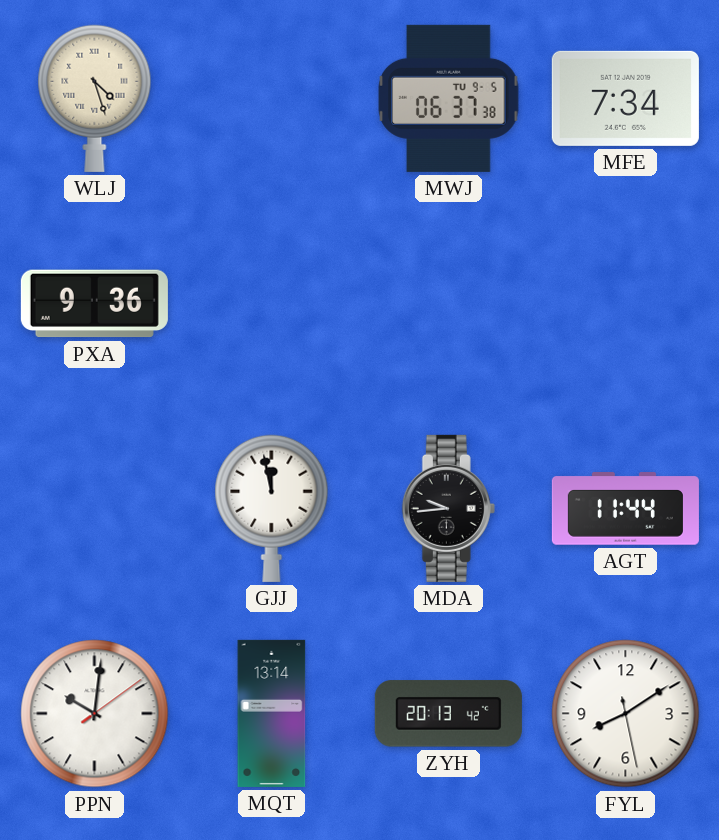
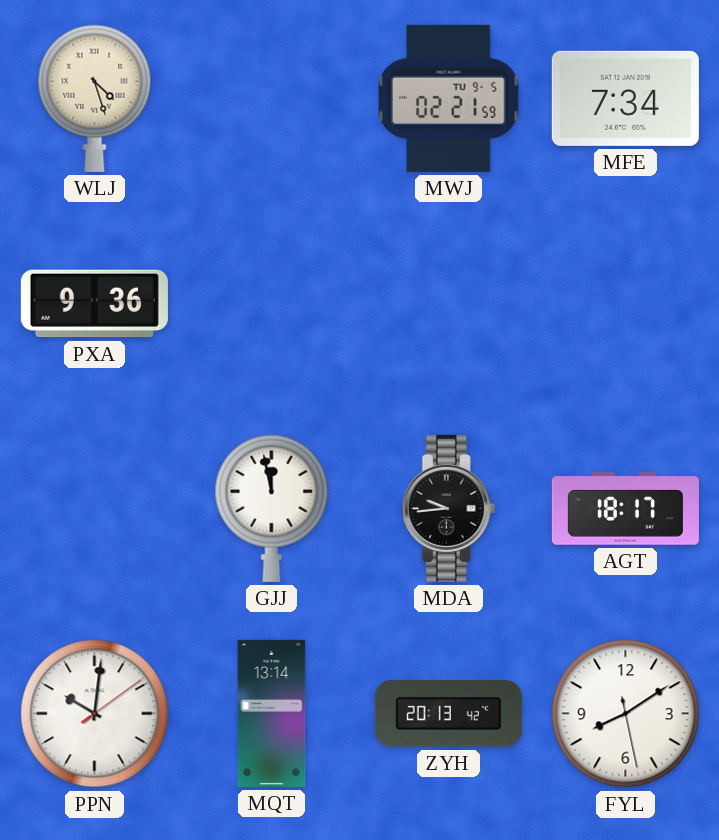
MWJ: 06:37 -> 02:21 (449, 98)
AGT: 11:44 -> 18:17 (625, 509)
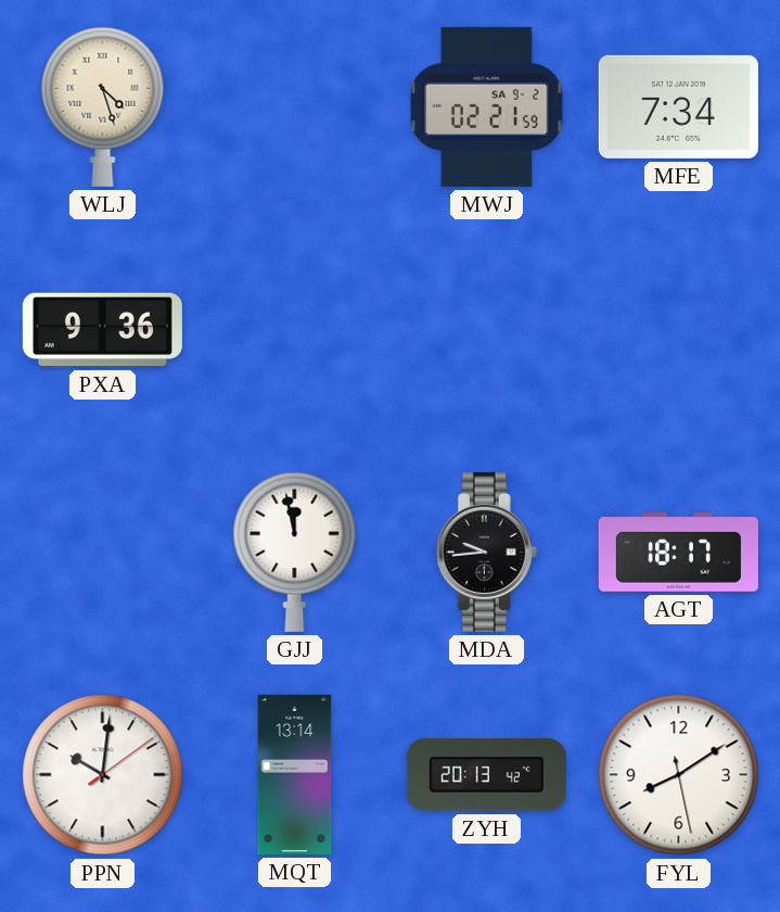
MWJ date: TU 9-5 -> SA 9-2 (487, 106)
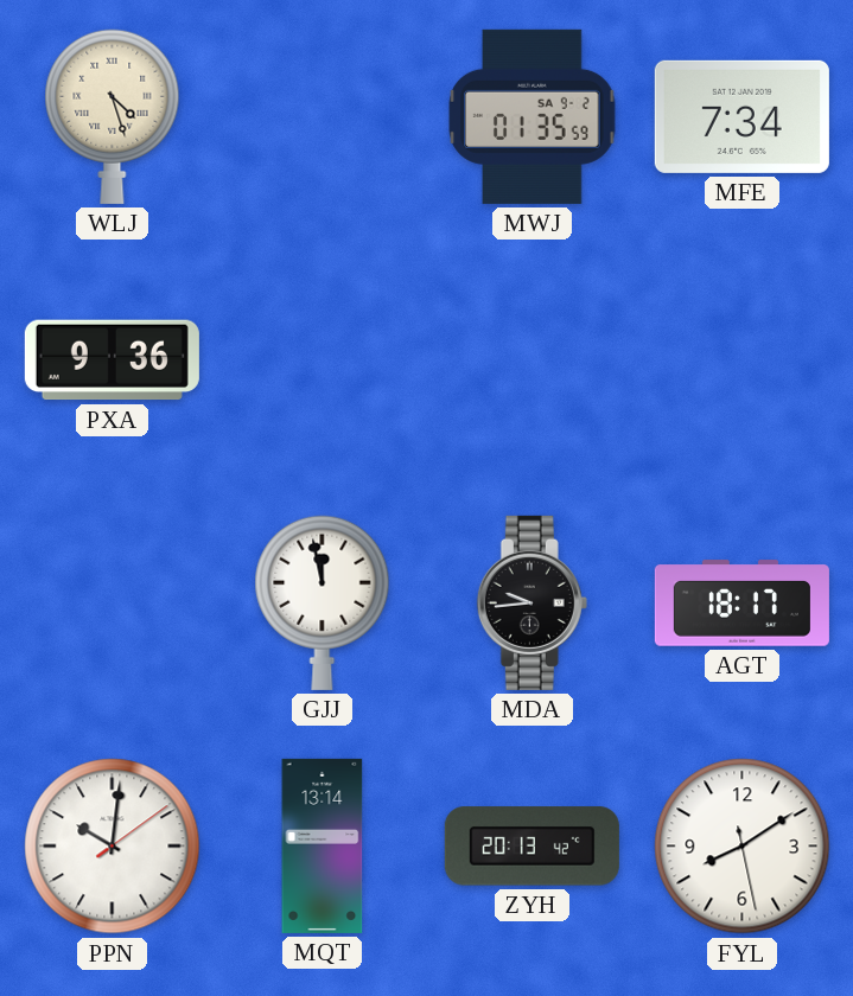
MWJ: 02:21 -> 01:35 (533, 116)
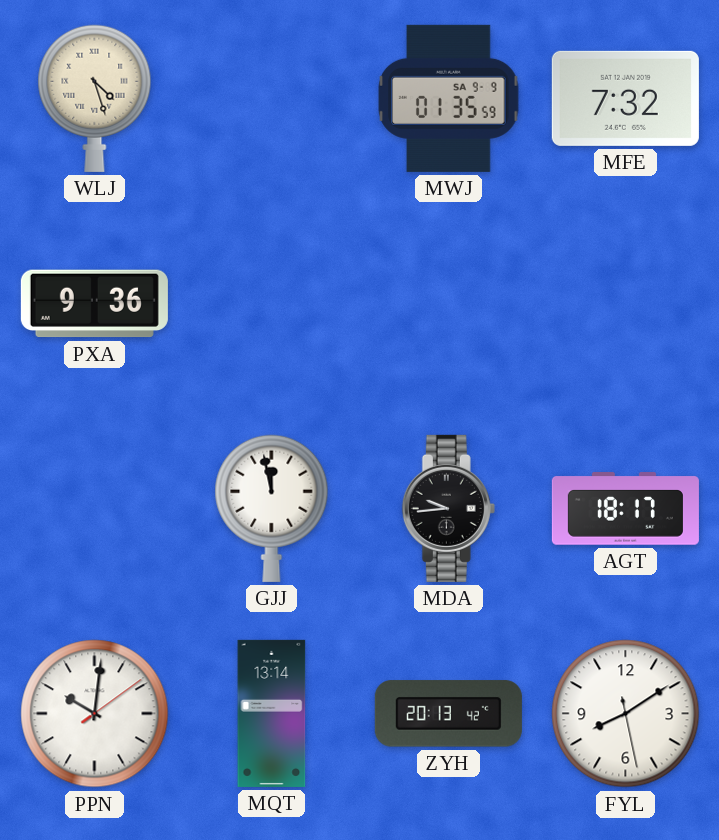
MWJ date: SA 9-2 -> SA 9-9 (449, 98)
MFE: 7:34 -> 7:32 (625, 98)
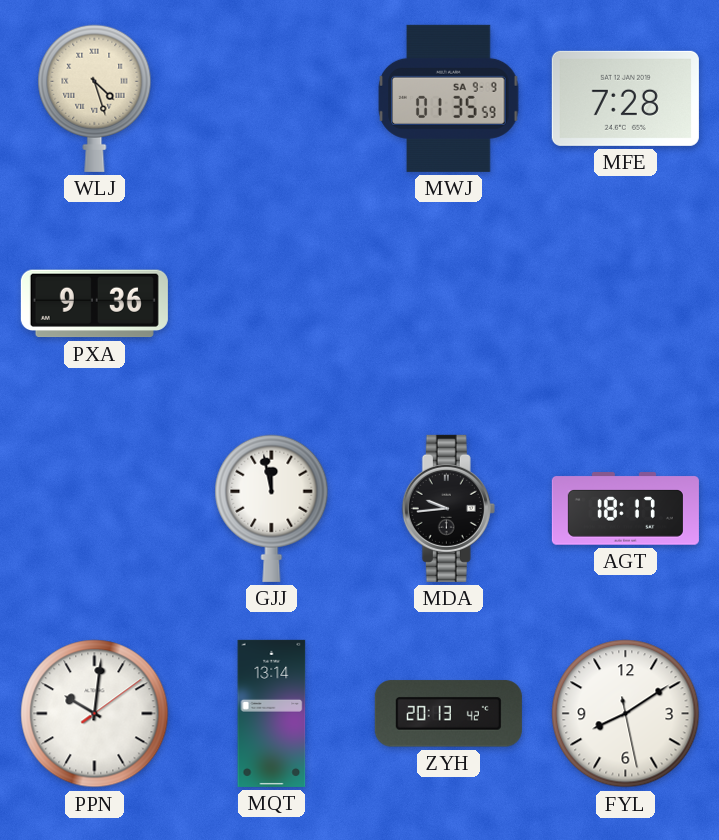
MFE: 7:32 -> 7:28 (625, 98)
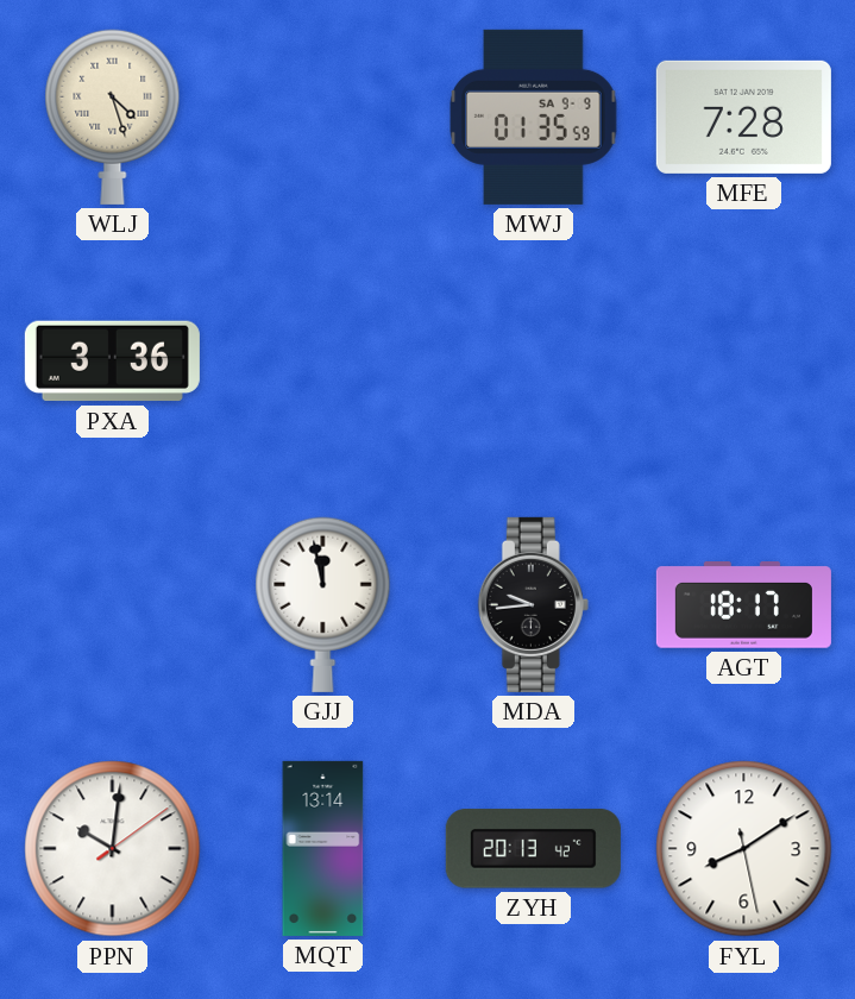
PXA: 9:36 -> 3:36 (112, 362)
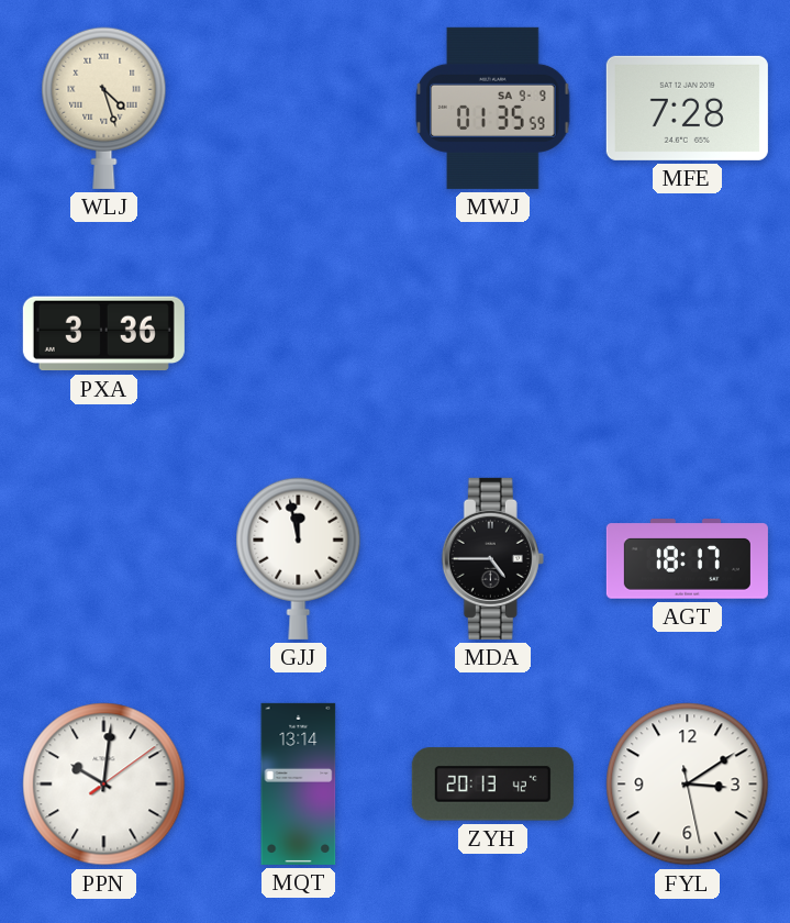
MDA: 9:44 -> 4:45 (492, 558)
FYL: 8:09 -> 3:09 (688, 785)
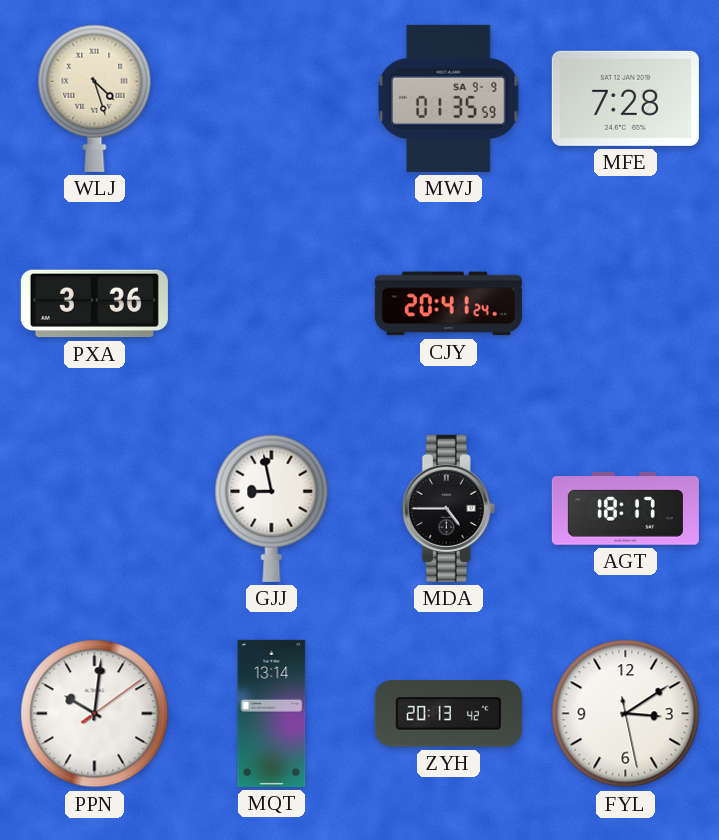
CJY: none -> 20:41 (448, 304)
GJJ: 11:58 -> 8:58 (272, 508)
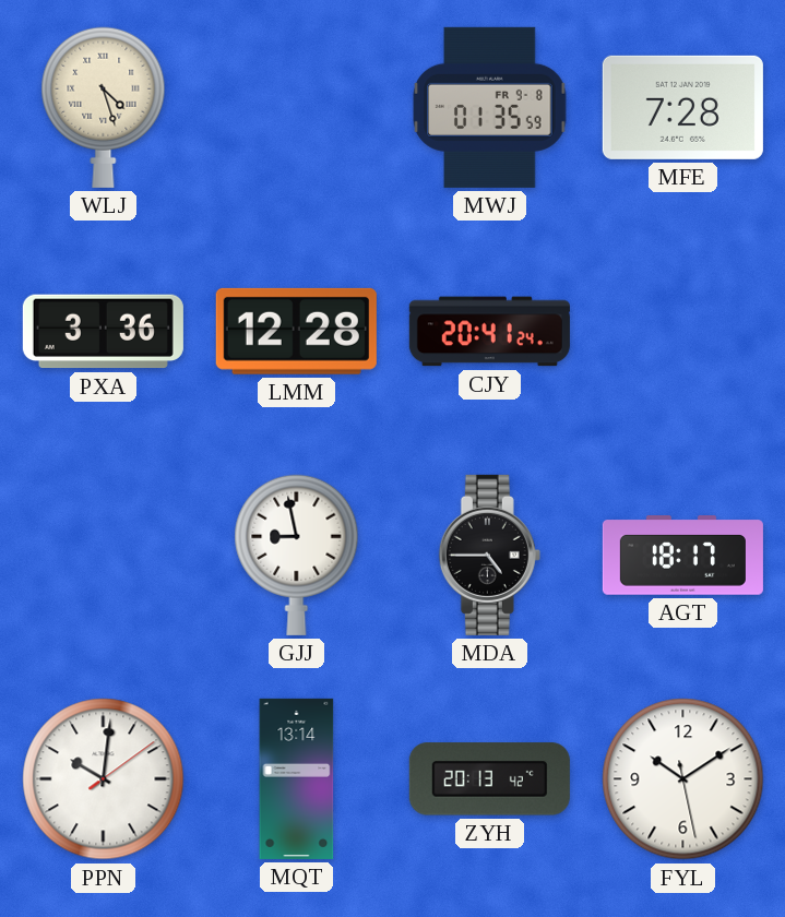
MWJ date: SA 9-9 -> FR 9-8 (490, 107)
LMM: none -> 12:28 (296, 331)
FYL: 3:09 -> 10:09 (683, 779)
